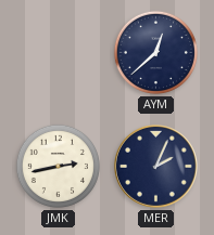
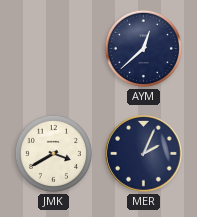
JMK: 2:43 -> 3:40 (53, 153)
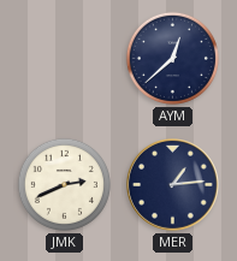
JMK: 3:40 -> 2:41 (64, 184)
MER: 2:04 -> 1:14 (173, 185)
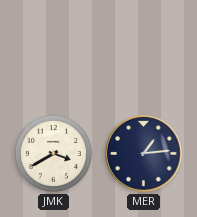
AYM: 12:38 -> none (172, 58)
JMK: 2:41 -> 3:40 (53, 153)
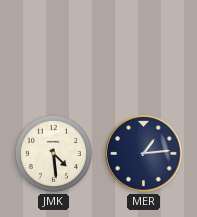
JMK: 3:40 -> 4:29 (53, 153)
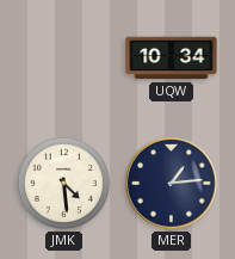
UQW: none -> 10:34 (172, 58)
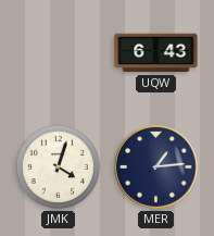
UQW: 10:34 -> 6:43 (156, 53)
JMK: 4:29 -> 4:03 (58, 166)
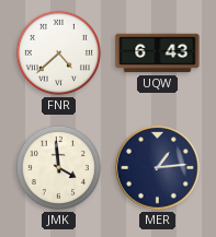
FNR: none -> 4:38 (58, 52)
JMK: 4:03 -> 3:59 (58, 167)
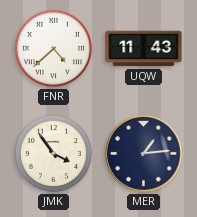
UQW: 6:43 -> 11:43 (144, 49)
JMK: 3:59 -> 3:54 (53, 153)
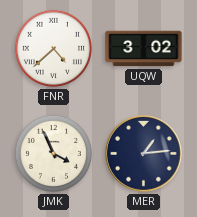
UQW: 11:43 -> 3:02 (144, 49)
JMK: 3:54 -> 3:56 (53, 153)
